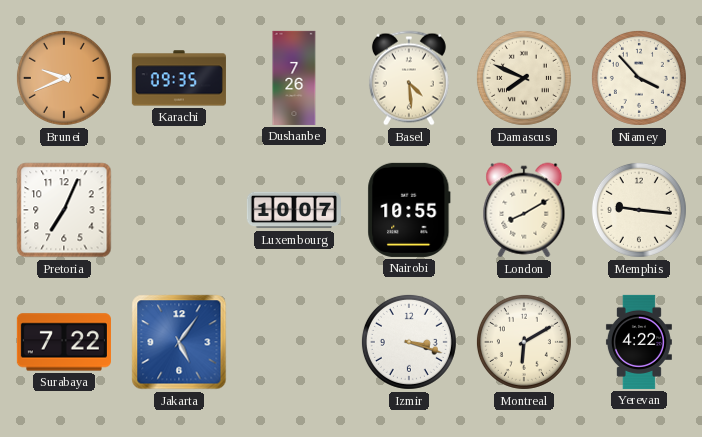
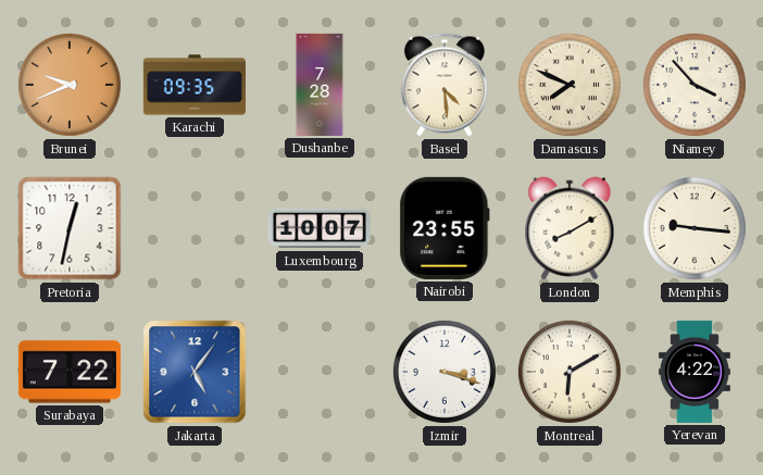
Dushanbe: 7:26 -> 7:28 (320, 85)
Pretoria: 7:04 -> 12:32 (70, 228)
Nairobi: 10:55 -> 23:55 (445, 228)
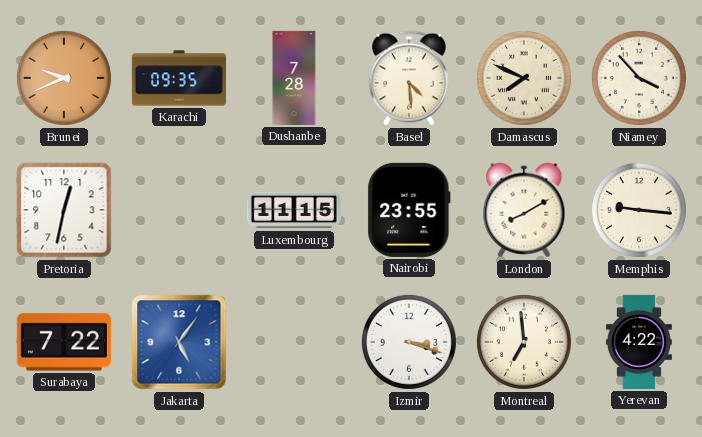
Luxembourg: 10:07 -> 11:15 (294, 210)
Montreal: 6:10 -> 6:59 (524, 342)
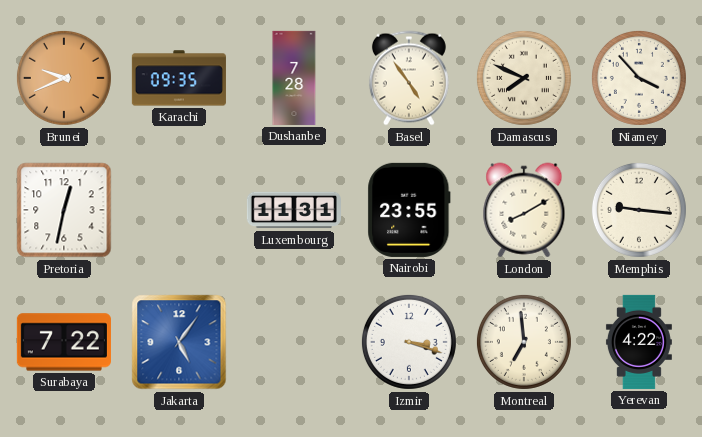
Basel: 4:29 -> 4:54 (409, 78)
Luxembourg: 11:15 -> 11:31 (294, 210)
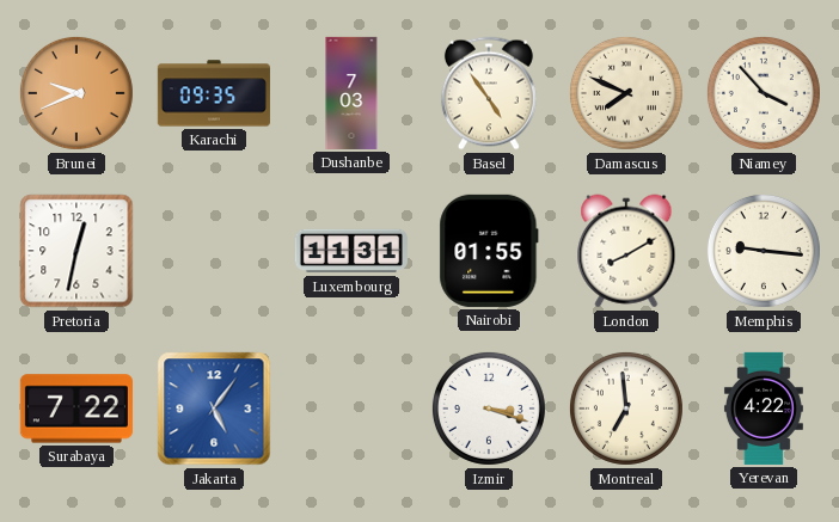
Dushanbe: 7:28 -> 7:03 (351, 93)
Nairobi: 23:55 -> 01:55 (489, 251)
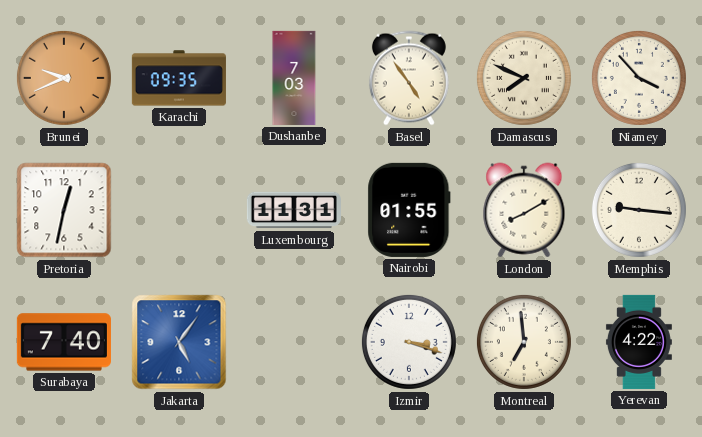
Surabaya: 7:22 -> 7:40 (64, 342)
